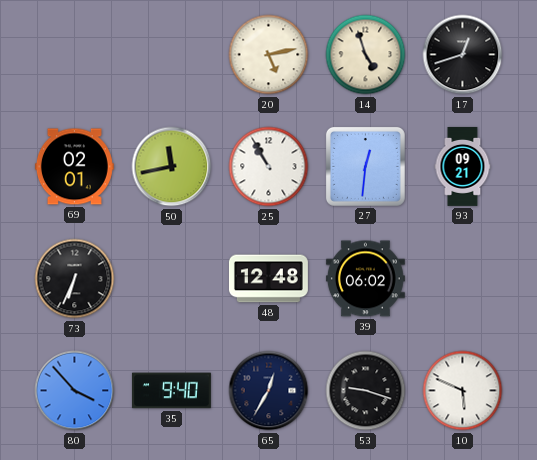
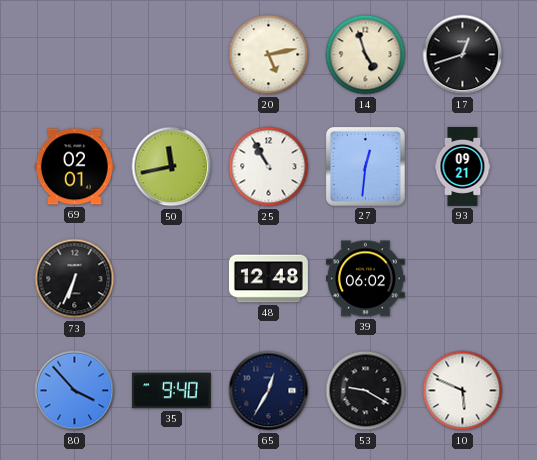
53: 9:18 -> 9:20 (366, 391)
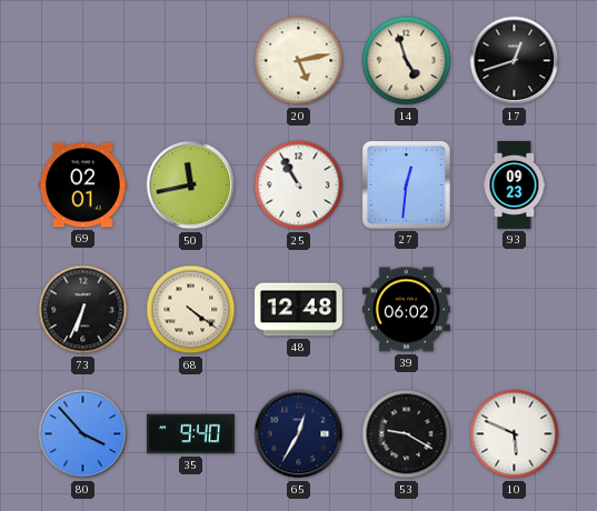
93: 09:21 -> 09:23 (515, 184)
68: none -> 4:21 (191, 310)
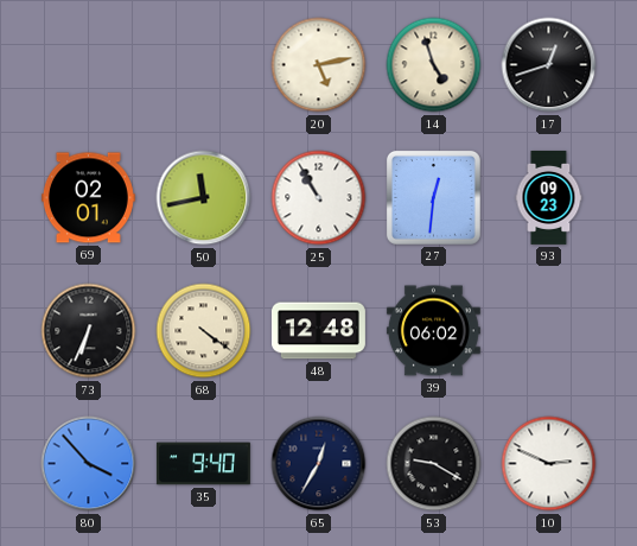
10: 5:49 -> 2:49 (549, 464)
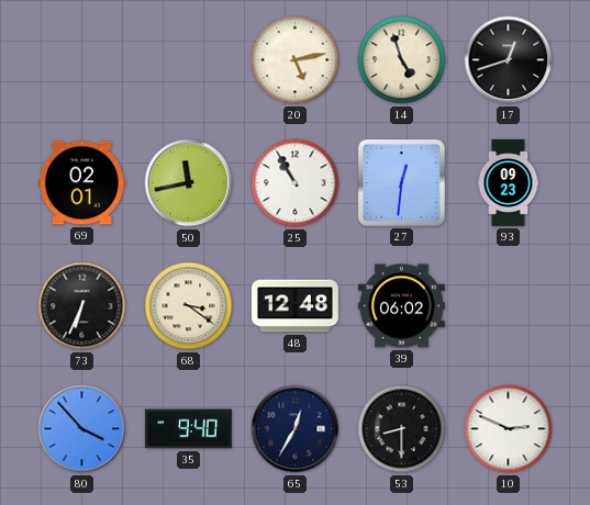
68: 4:21 -> 3:21 (189, 306)
53: 9:20 -> 8:30 (402, 429)
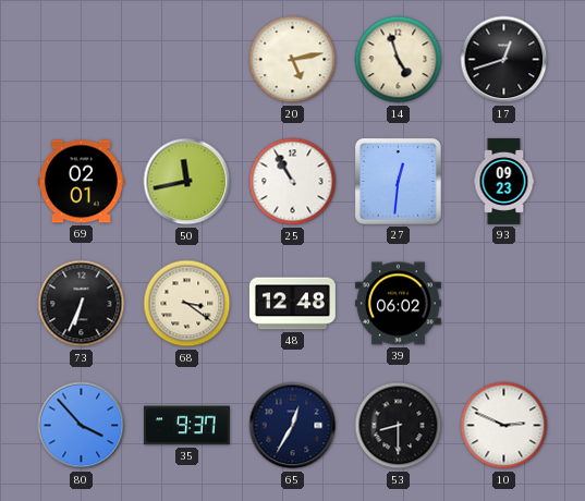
35: 9:40 -> 9:37 (186, 426)
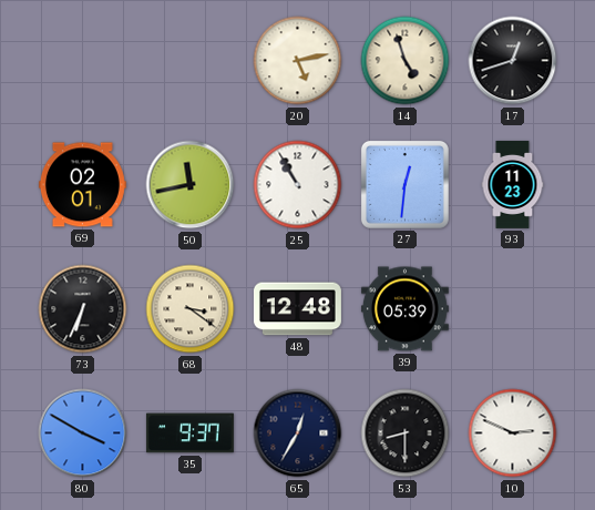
93: 09:23 -> 11:23 (513, 184)
39: 06:02 -> 05:39 (404, 309)
80: 3:53 -> 3:50 (83, 433)
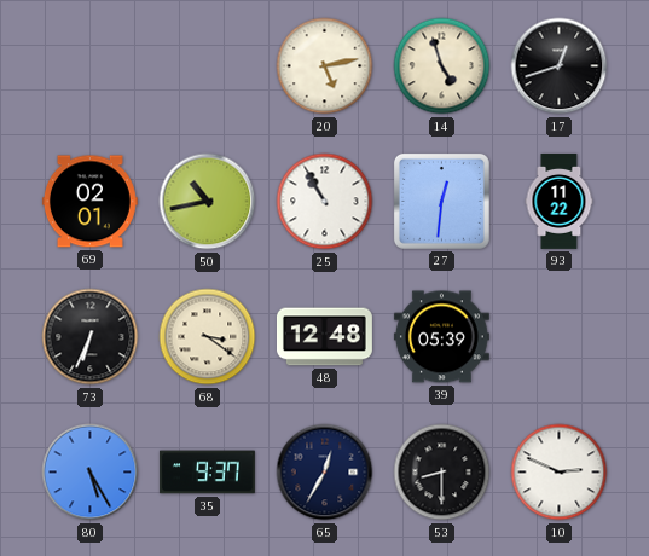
50: 11:43 -> 10:43 (208, 202)
93: 11:23 -> 11:22 (560, 201)
80: 3:50 -> 5:25 (91, 473)
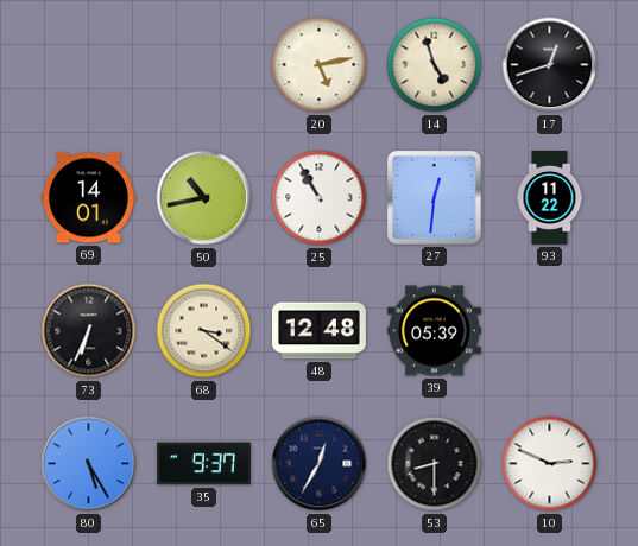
69: 02:01 -> 14:01 (88, 198)
